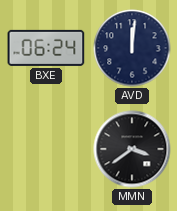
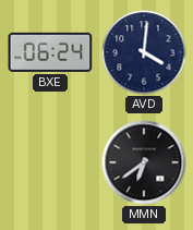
AVD: 12:01 -> 4:01 (144, 52)
MMN: 3:39 -> 6:39 (144, 162)
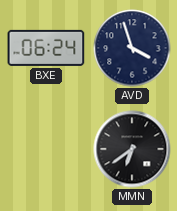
AVD: 4:01 -> 3:57 (132, 48)
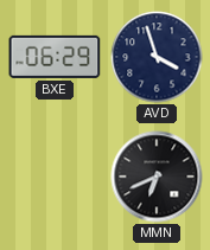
BXE: 06:24 -> 06:29 (55, 57)
MMN: 6:39 -> 6:41 (157, 177)
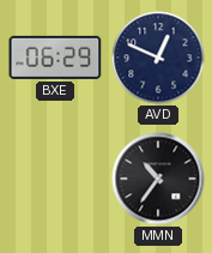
AVD: 3:57 -> 12:49 (158, 58)
MMN: 6:41 -> 10:36 (158, 179)
